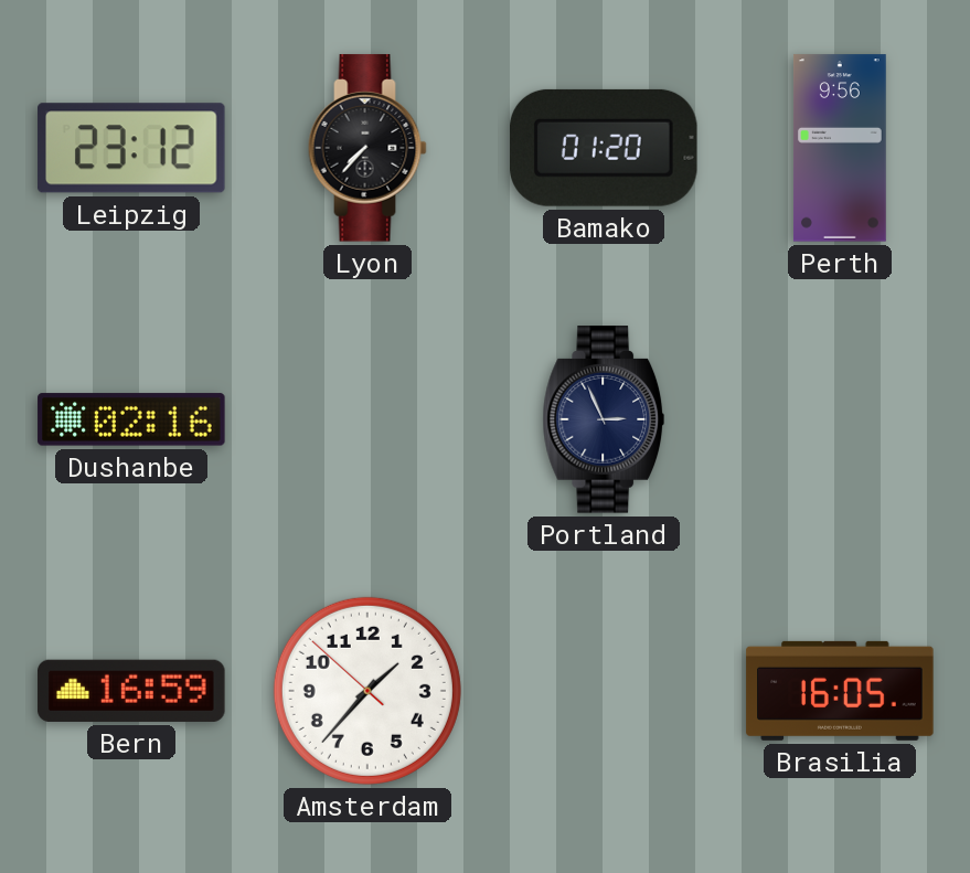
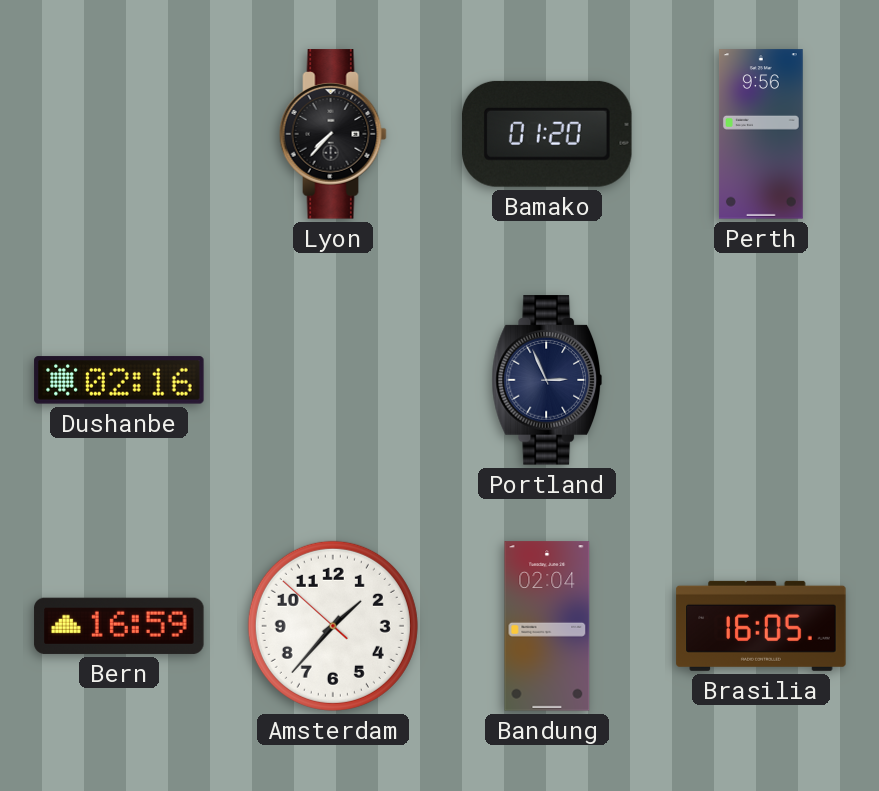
Leipzig: 23:12 -> none (131, 148)
Bandung: none -> 02:04 (547, 626)
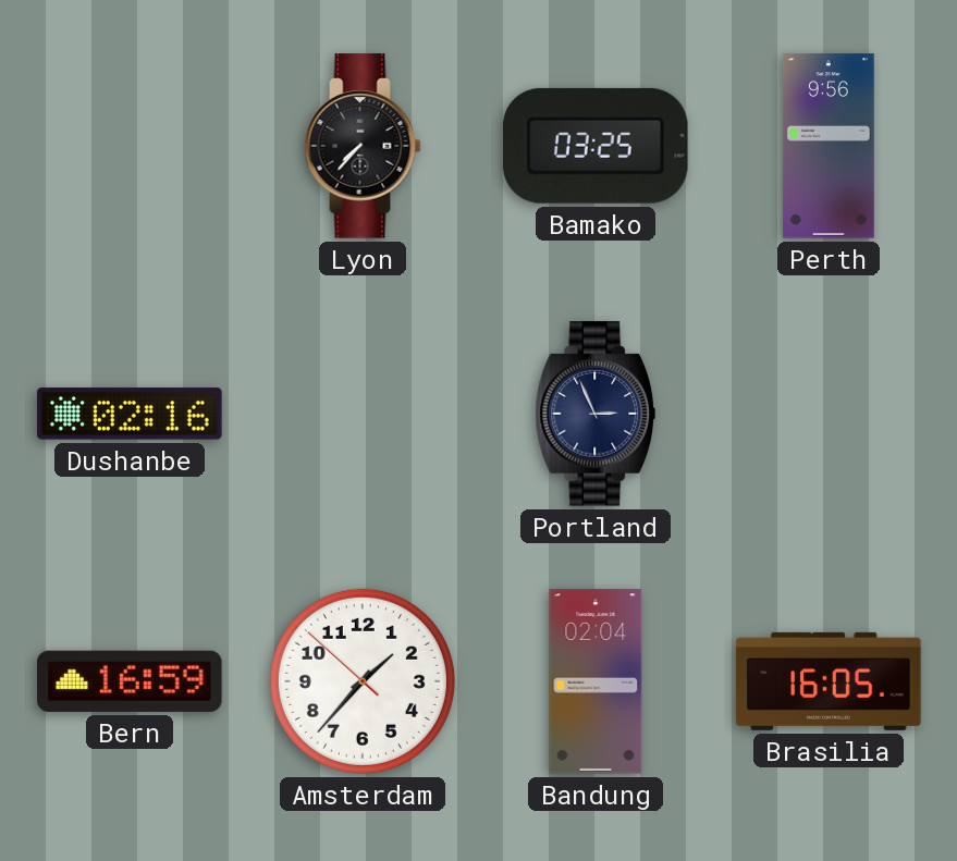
Bamako: 01:20 -> 03:25 (597, 146)
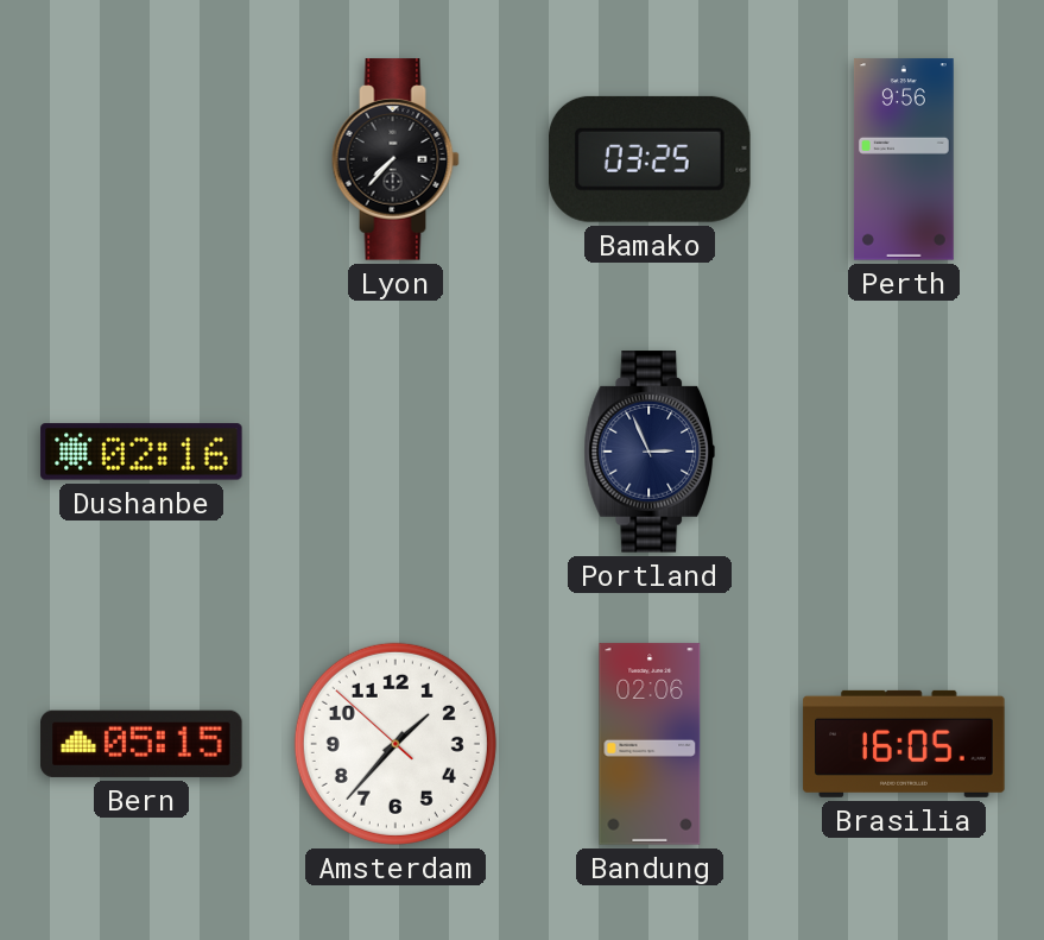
Bern: 16:59 -> 05:15 (141, 744)
Bandung: 02:04 -> 02:06 (650, 744)
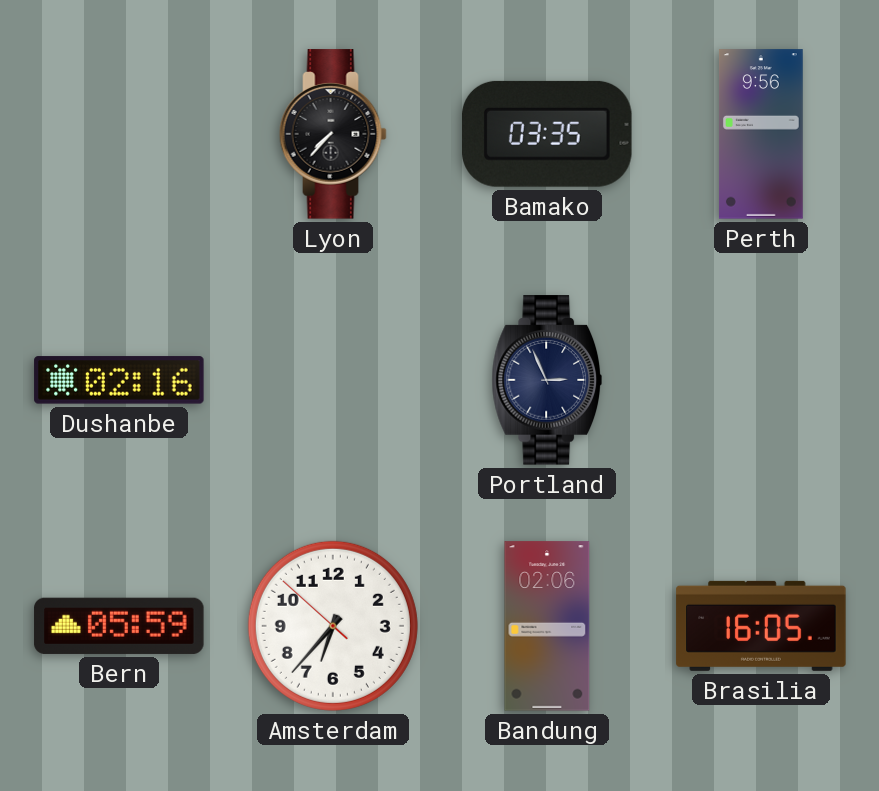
Bamako: 03:25 -> 03:35 (548, 134)
Bern: 05:15 -> 05:59 (119, 626)
Amsterdam: 1:36 -> 6:36 (333, 626)
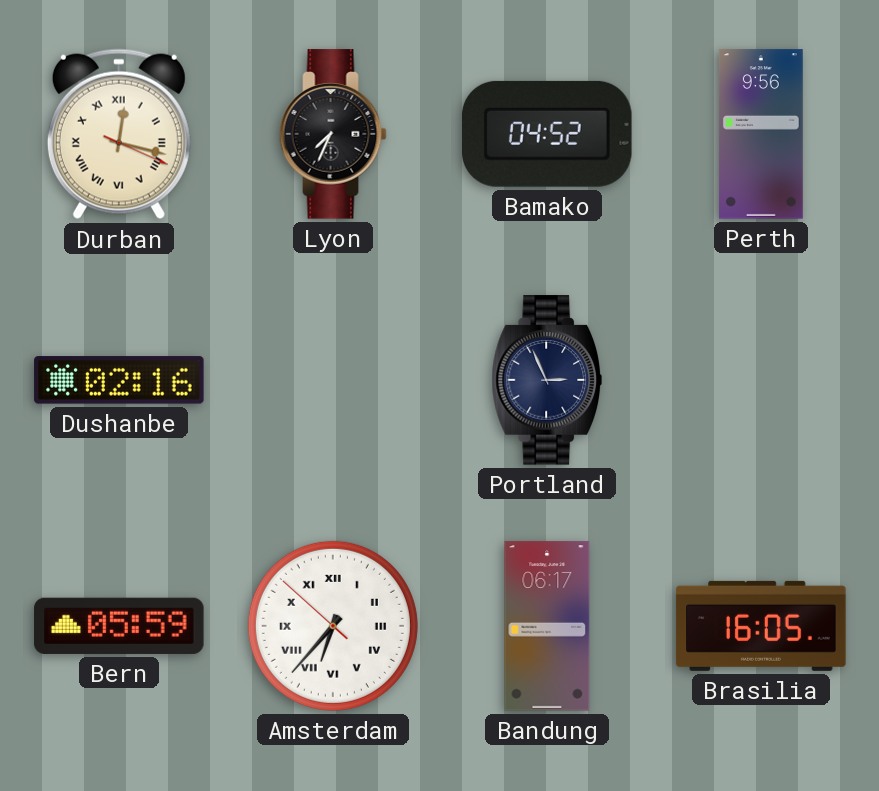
Durban: none -> 12:17 (119, 134)
Lyon: 7:37 -> 7:34 (333, 134)
Bamako: 03:35 -> 04:52 (548, 134)
Amsterdam numerals: Arabic -> Roman (333, 626)
Bandung: 02:06 -> 06:17 (547, 626)
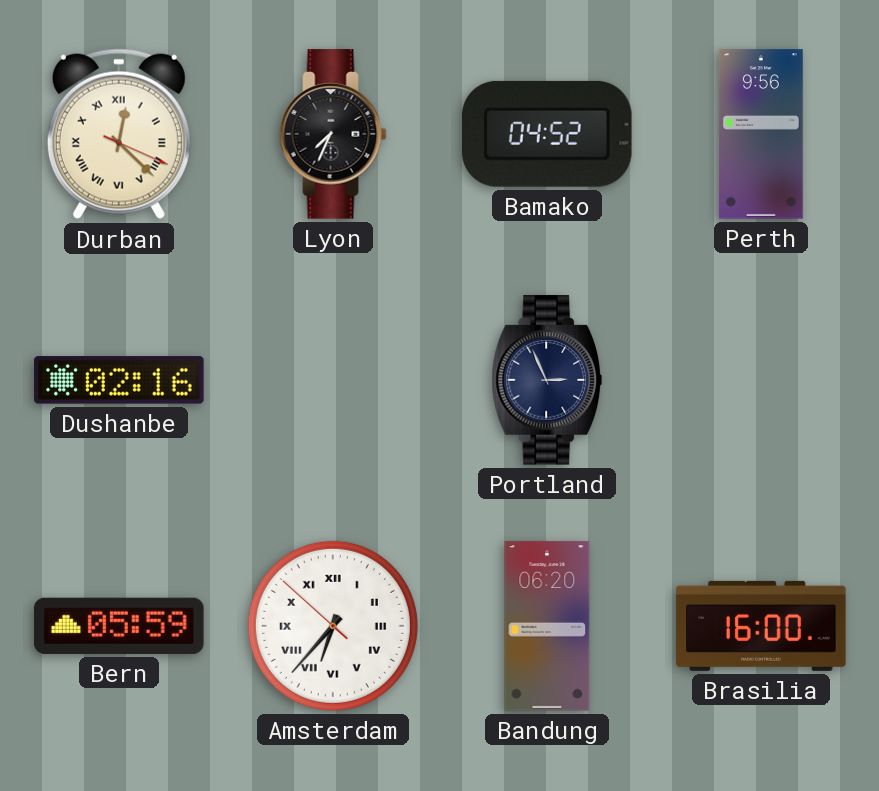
Durban: 12:17 -> 12:22 (119, 134)
Bandung: 06:17 -> 06:20 (547, 626)
Brasilia: 16:05 -> 16:00 (761, 626)
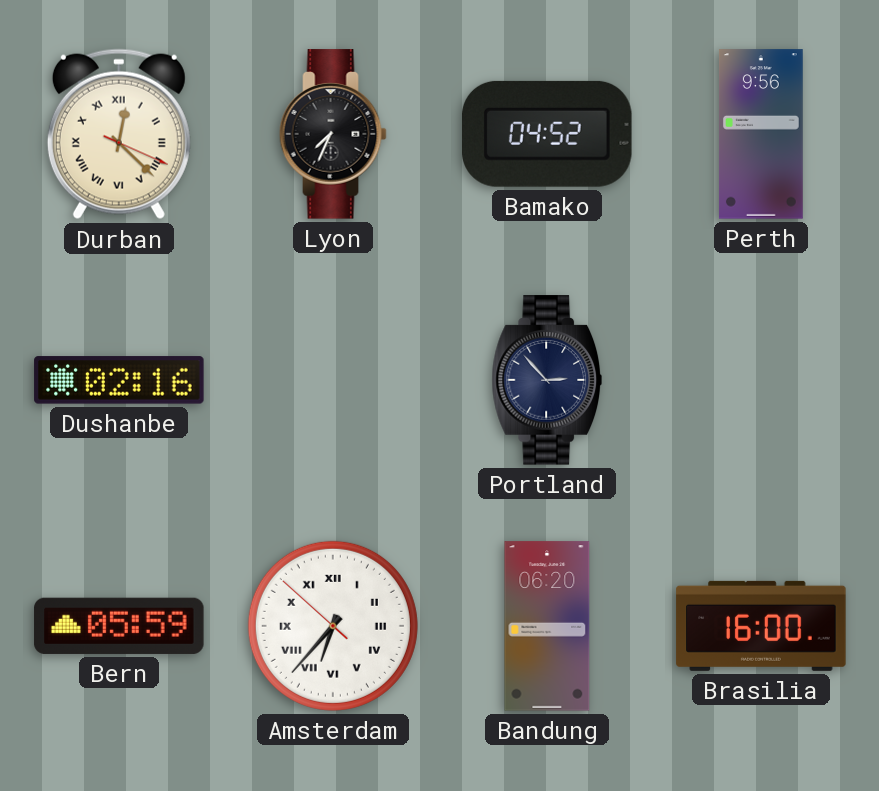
Portland: 2:56 -> 2:53 (546, 380)
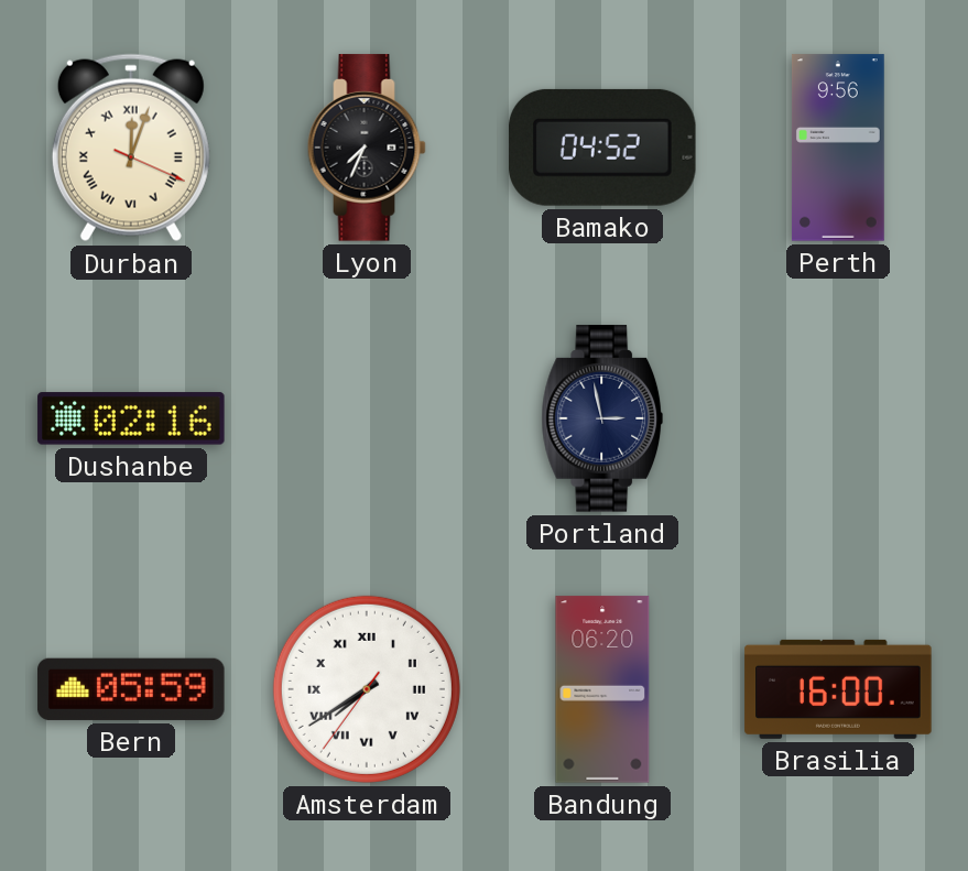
Durban: 12:22 -> 12:03 (131, 148)
Portland: 2:53 -> 2:58 (601, 418)
Amsterdam: 6:36 -> 7:39 (367, 689)
